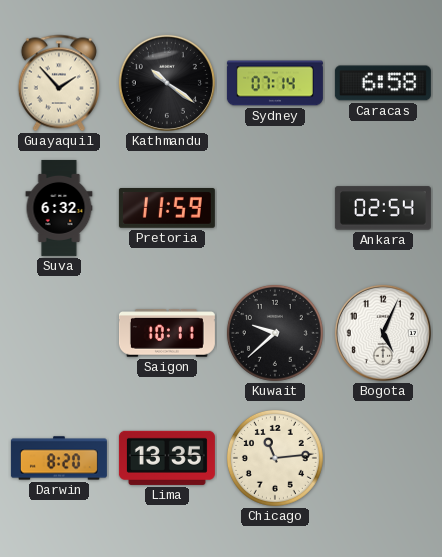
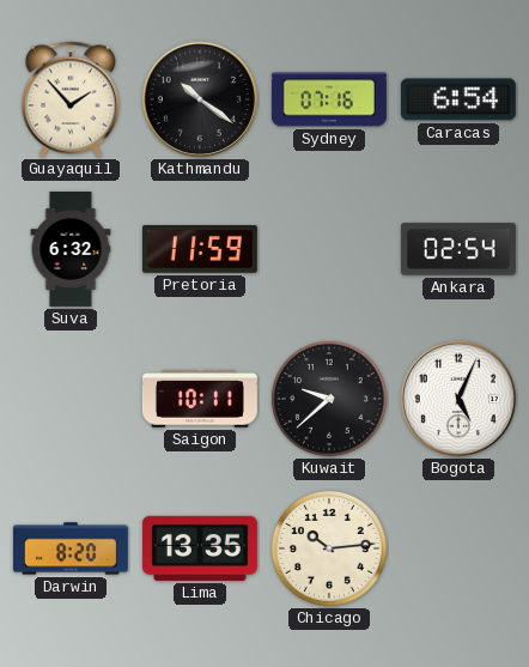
Sydney: 07:14 -> 07:16 (329, 99)
Caracas: 6:58 -> 6:54 (458, 99)
Chicago: 11:14 -> 10:14 (329, 548)
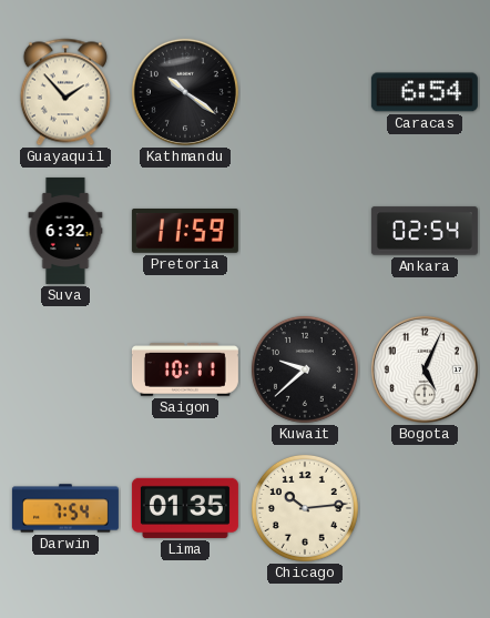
Sydney: 07:16 -> none (329, 99)
Darwin: 8:20 -> 7:54 (65, 508)
Lima: 13:35 -> 01:35 (185, 508)
